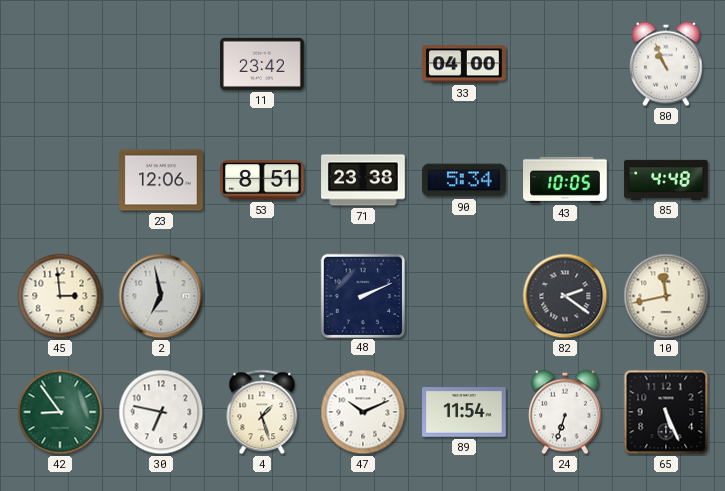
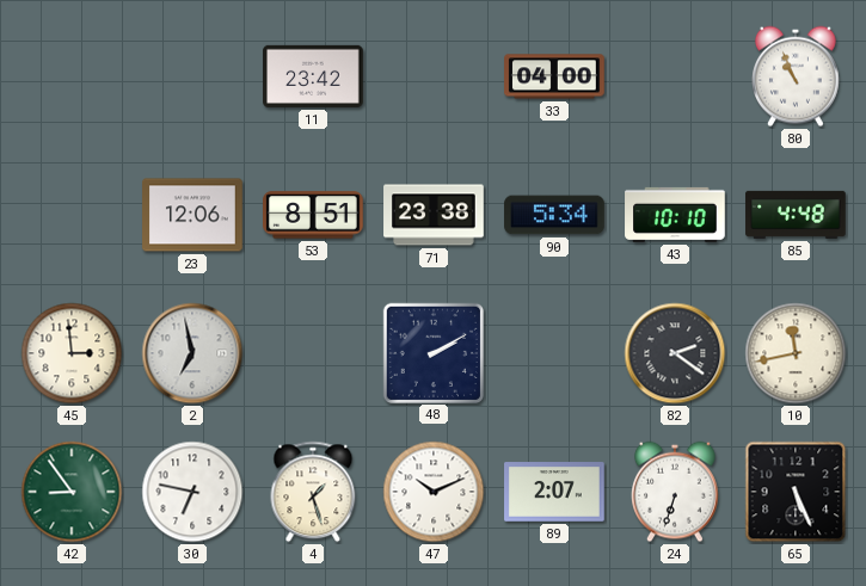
43: 10:05 -> 10:10 (675, 215)
48: 2:11 -> 2:10 (432, 352)
89: 11:54 -> 2:07 (554, 492)
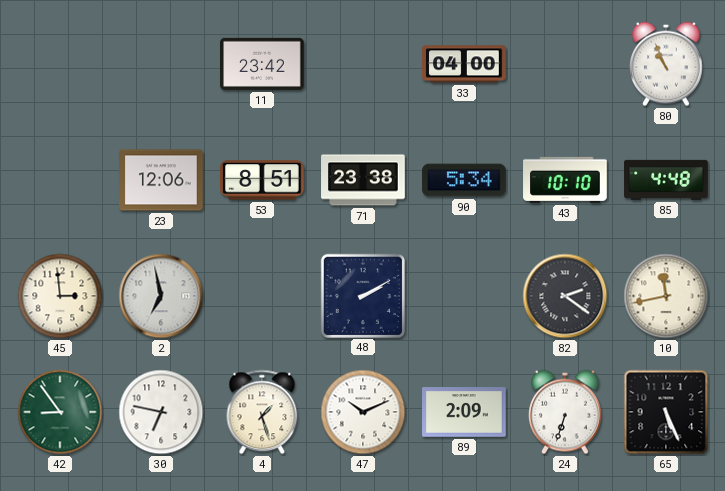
89: 2:07 -> 2:09 (464, 412)
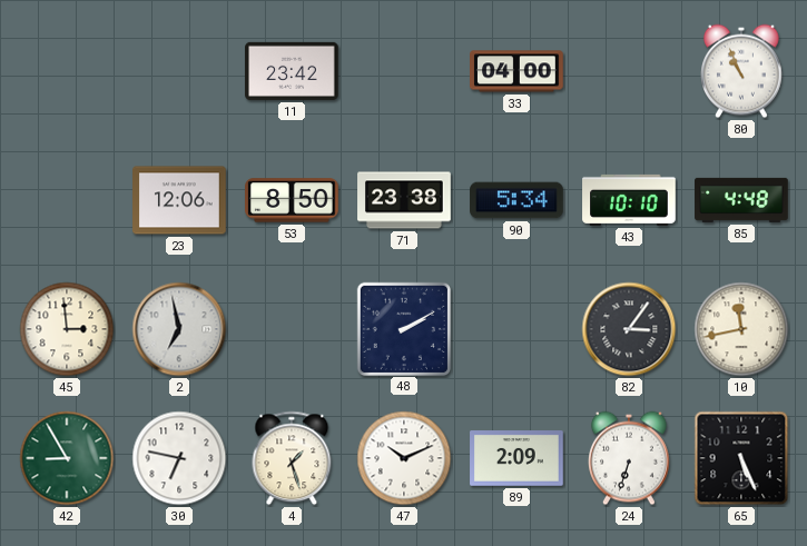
53: 8:51 -> 8:50 (293, 200)
82: 2:21 -> 3:06 (629, 329)
42: 8:54 -> 8:55 (67, 458)
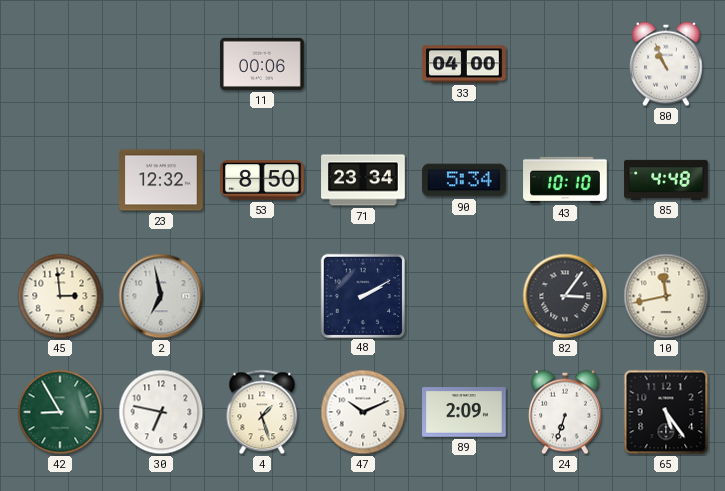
11: 23:42 -> 00:06 (262, 64)
23: 12:06 -> 12:32 (161, 180)
71: 23:38 -> 23:34 (363, 180)
65: 5:26 -> 5:24 (666, 412)
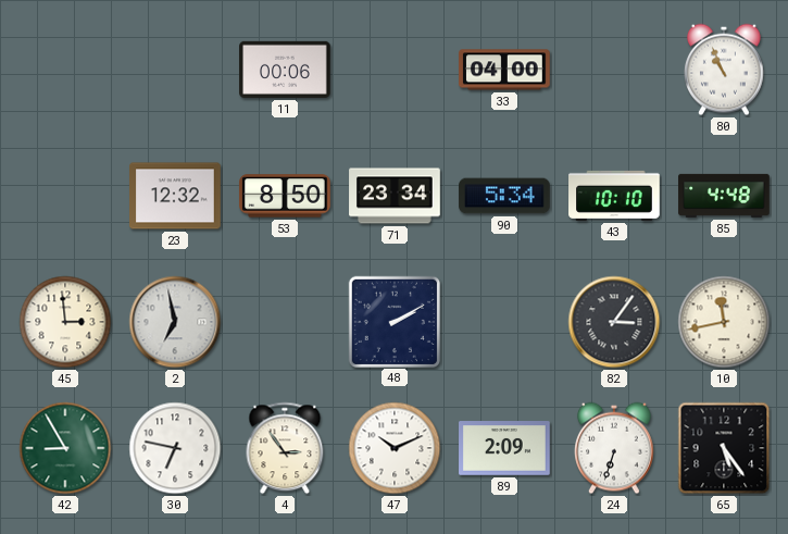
4: 1:27 -> 2:54 (285, 448)
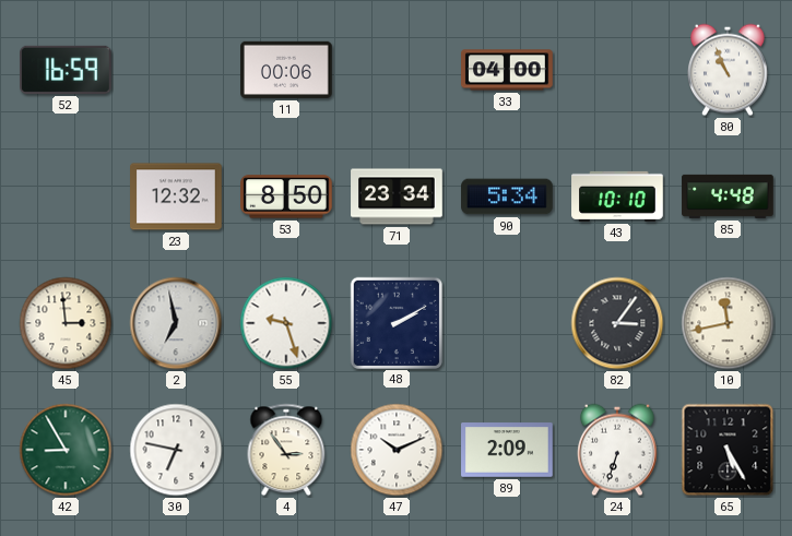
52: none -> 16:59 (67, 70)
55: none -> 9:27 (286, 323)
65: 5:24 -> 5:25 (728, 450)
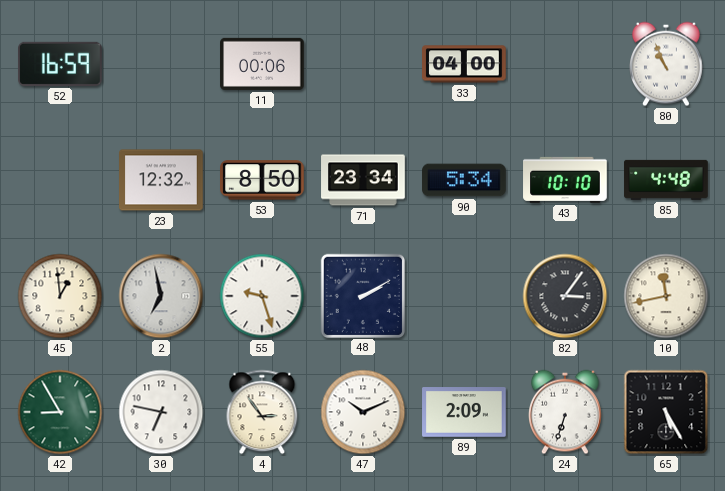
45: 2:59 -> 12:59 (60, 296)
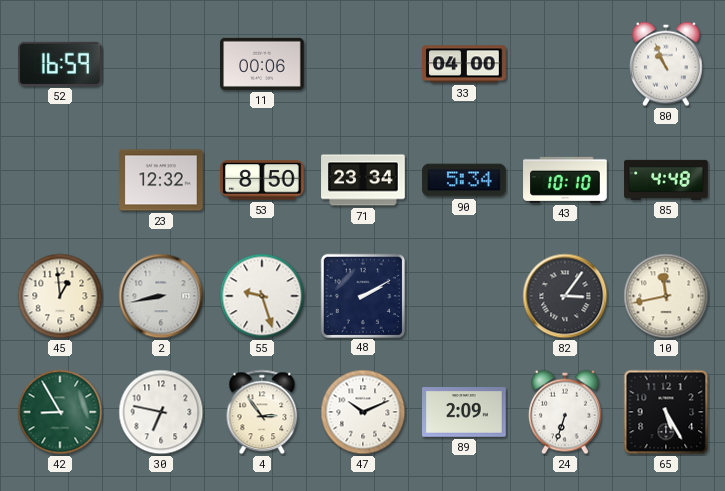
2: 6:58 -> 8:43 (161, 296)
